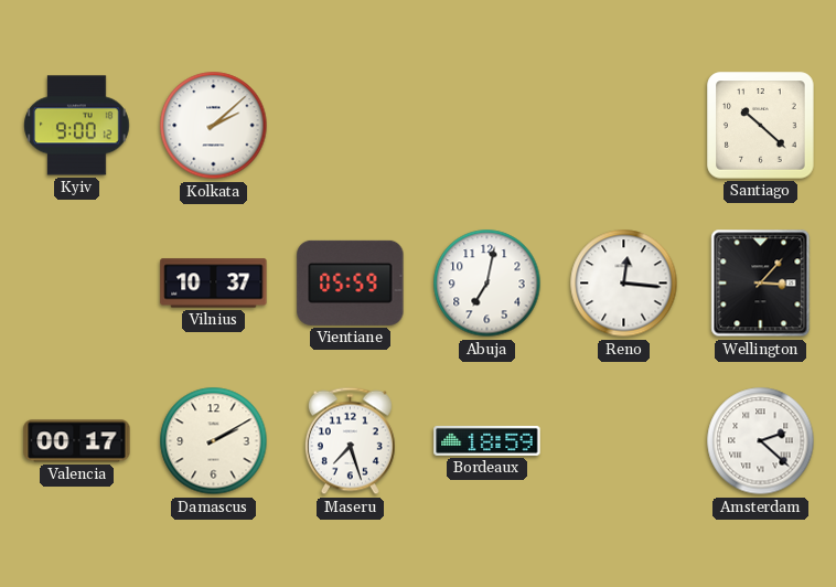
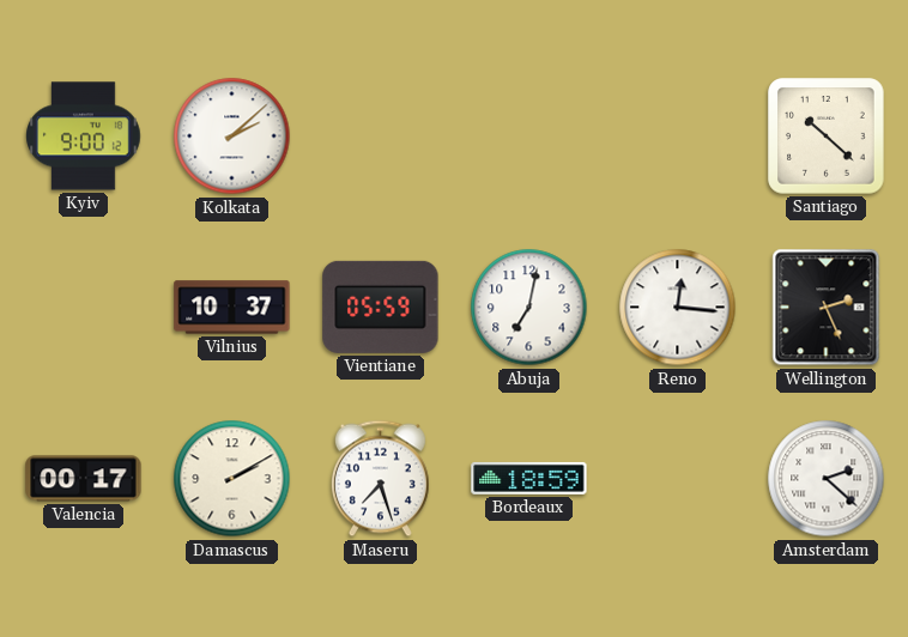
Wellington: 3:07 -> 2:26 (827, 308)
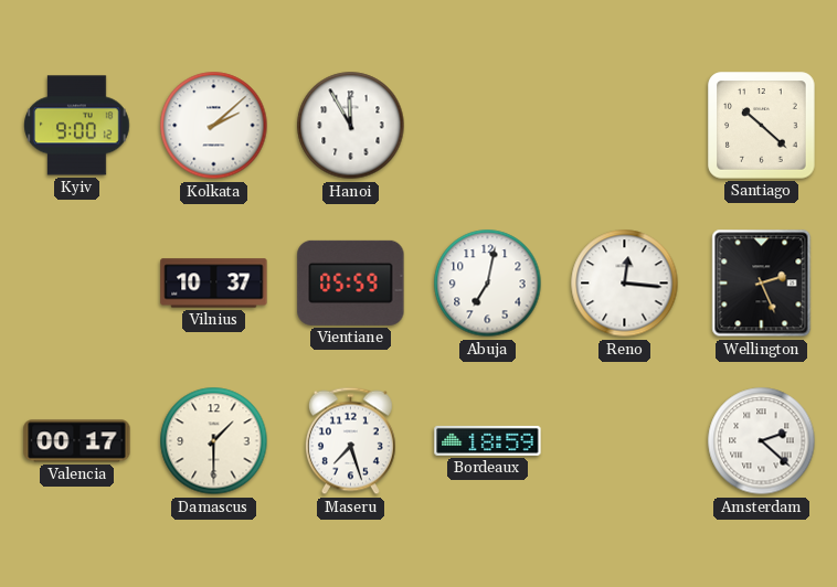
Hanoi: none -> 11:55 (351, 126)
Damascus: 2:10 -> 1:30 (214, 441)
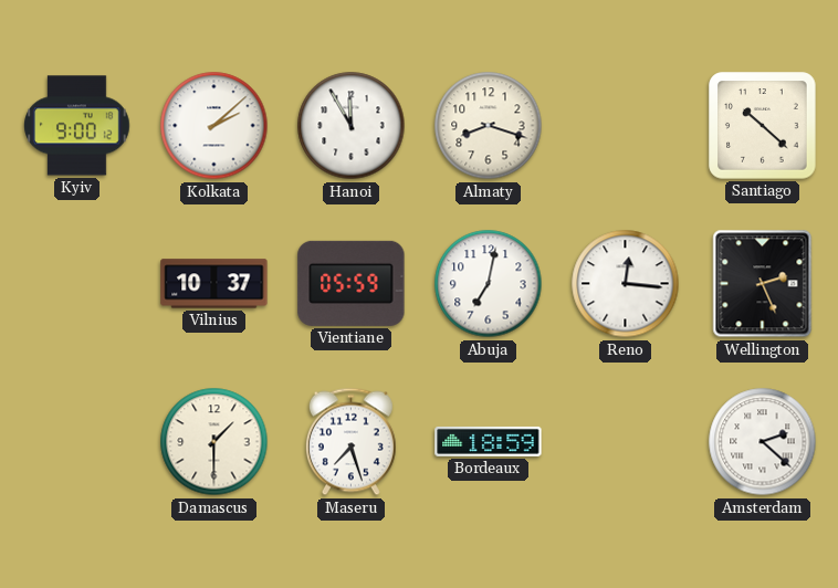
Almaty: none -> 8:18 (489, 126)
Valencia: 00:17 -> none (77, 441)
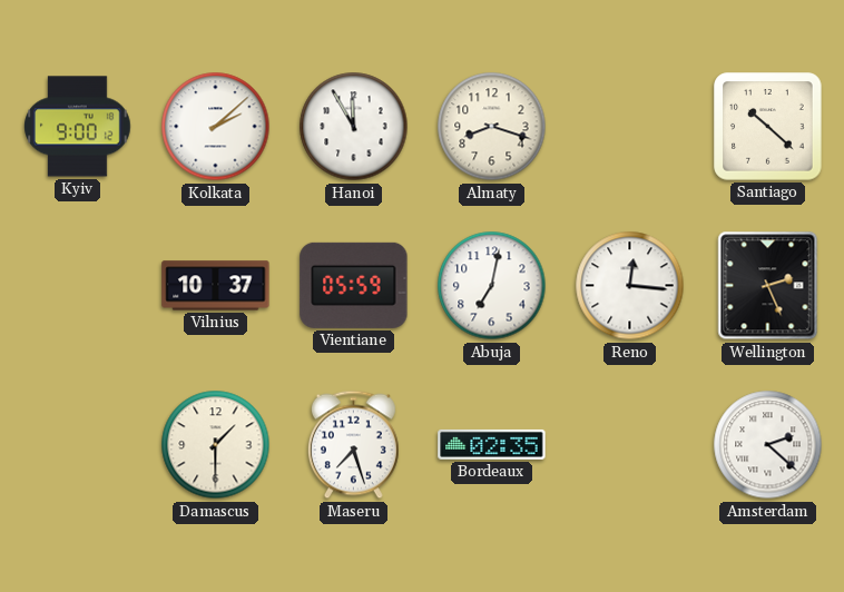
Bordeaux: 18:59 -> 02:35 (492, 444)
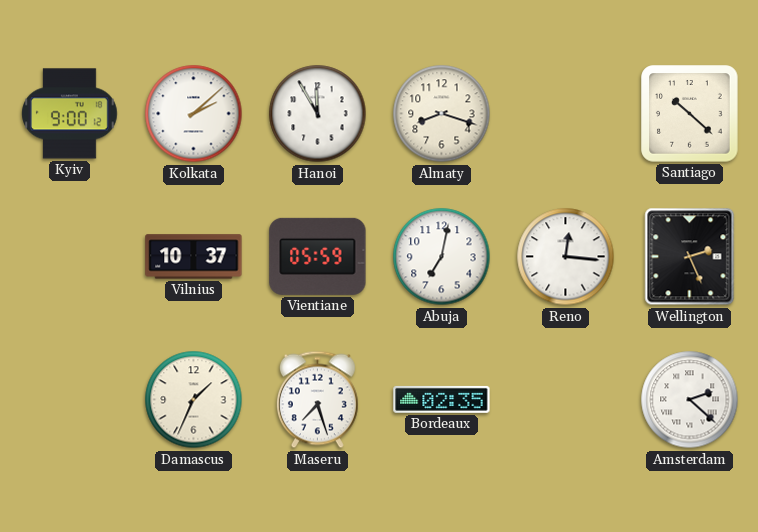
Damascus: 1:30 -> 1:34 (194, 400)
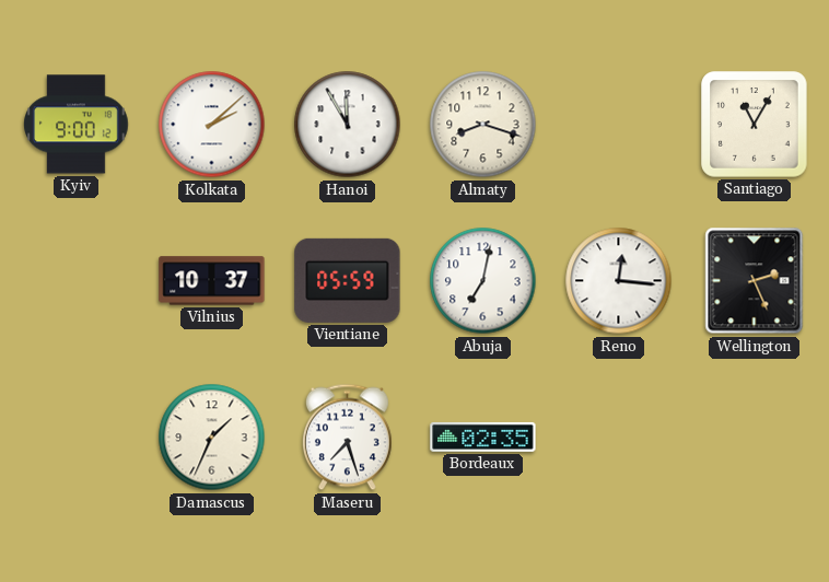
Santiago: 10:22 -> 11:05 (755, 125)
Amsterdam: 2:22 -> none (690, 400)
